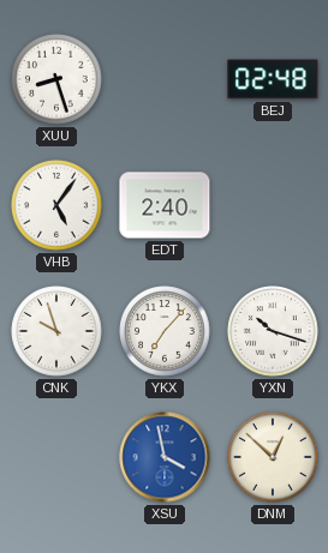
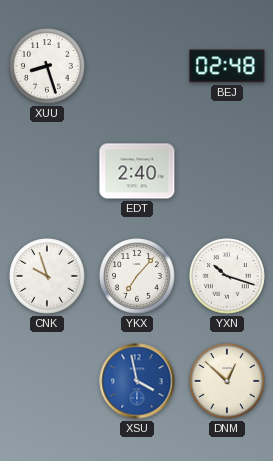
VHB: 5:06 -> none (56, 205)
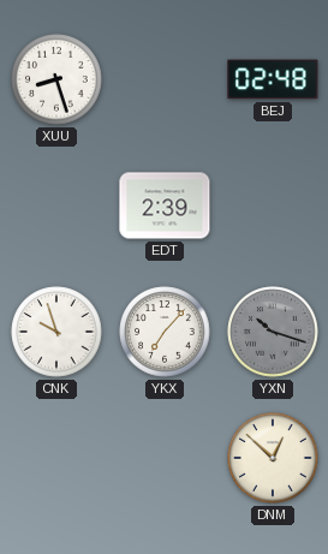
EDT: 2:40 -> 2:39 (165, 205)
YXN dial: white -> grey (273, 332)
XSU: 3:58 -> none (137, 381)
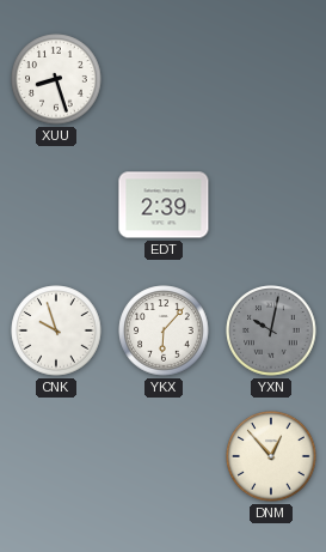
BEJ: 02:48 -> none (273, 79)
YKX: 7:07 -> 6:07 (164, 330)
YXN: 10:18 -> 10:02 (271, 330)
DNM: 12:52 -> 12:53 (271, 456)
